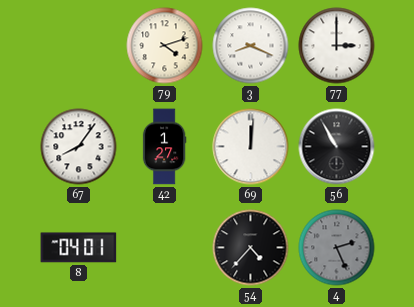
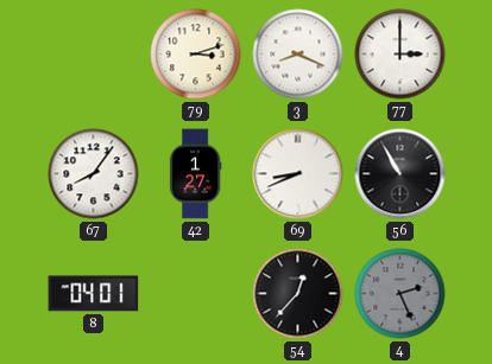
79: 4:12 -> 3:12 (196, 55)
69: 12:01 -> 8:41 (298, 174)
54: 4:37 -> 12:37 (298, 294)
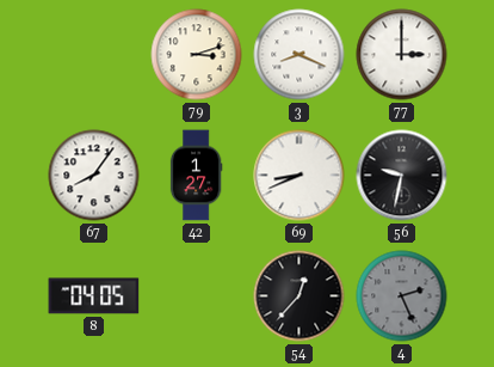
56: 10:55 -> 9:32 (402, 176)
8: 04:01 -> 04:05 (94, 296)
